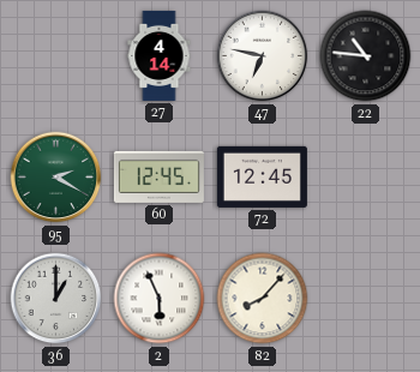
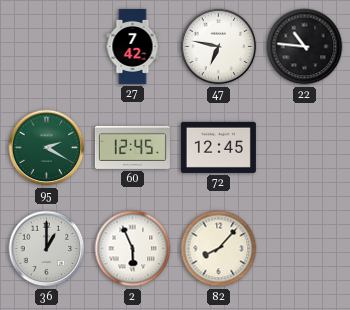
27: 4:14 -> 7:42 (133, 46)
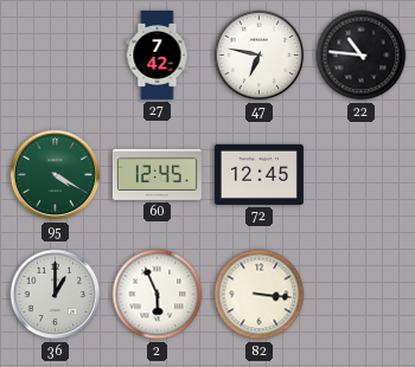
95: 2:20 -> 4:20 (56, 175)
82: 8:07 -> 3:16 (260, 295)
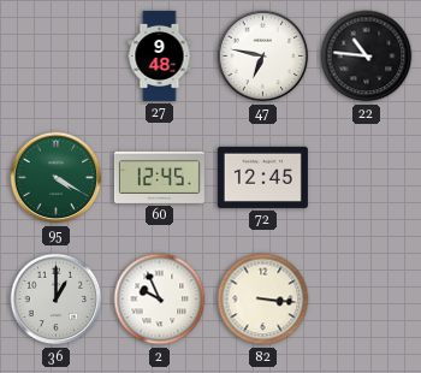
27: 7:42 -> 9:48 (160, 55)
2: 5:56 -> 9:56 (160, 300)
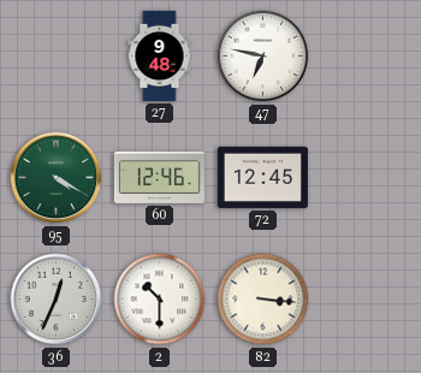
22: 10:46 -> none (367, 57)
60: 12:45 -> 12:46 (159, 177)
36: 1:00 -> 12:34 (57, 300)
2: 9:56 -> 10:30 (160, 300)
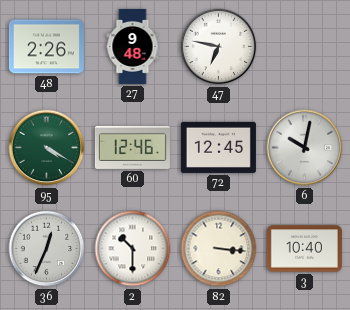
48: none -> 2:26 (46, 47)
6: none -> 10:02 (305, 148)
3: none -> 10:40 (304, 249)
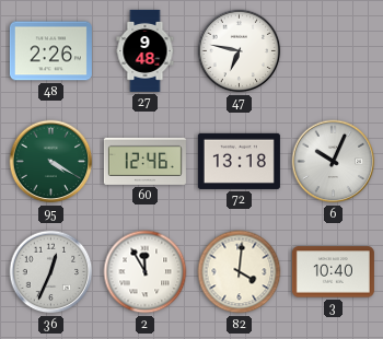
72: 12:45 -> 13:18 (239, 161)
6: 10:02 -> 10:04 (334, 162)
2: 10:30 -> 11:55 (146, 272)
82: 3:16 -> 4:01 (240, 272)
